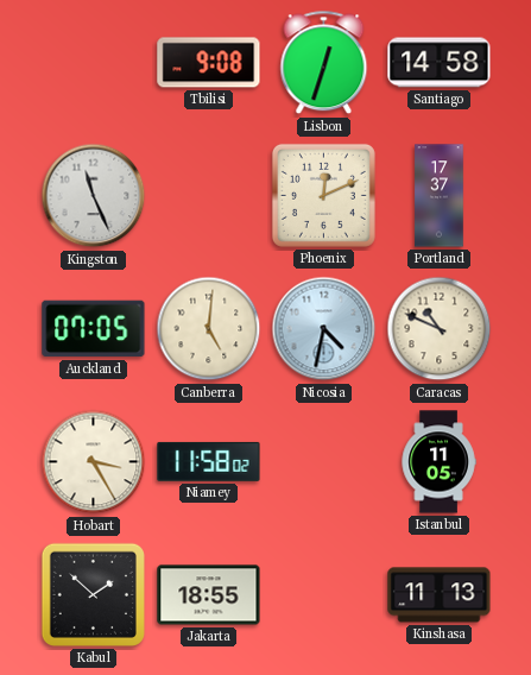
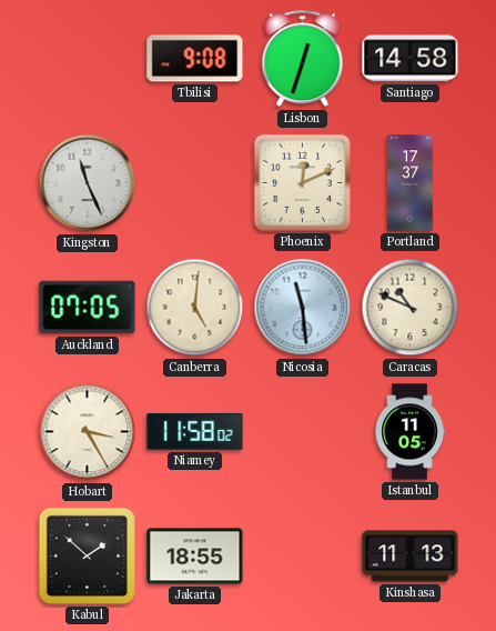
Nicosia: 4:32 -> 11:29 (303, 308)
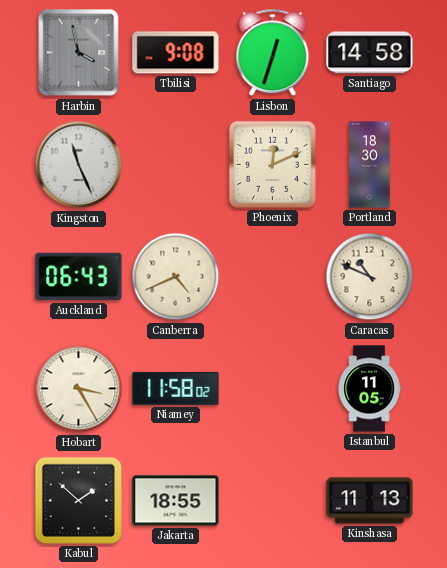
Harbin: none -> 3:58 (79, 53)
Portland: 17:37 -> 18:30 (370, 165)
Auckland: 07:05 -> 06:43 (79, 277)
Canberra: 5:01 -> 4:41 (176, 277)
Nicosia: 11:29 -> none (303, 308)
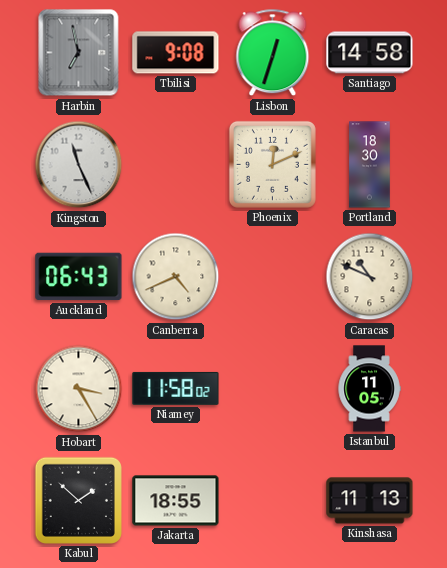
Harbin: 3:58 -> 6:58 (79, 53)
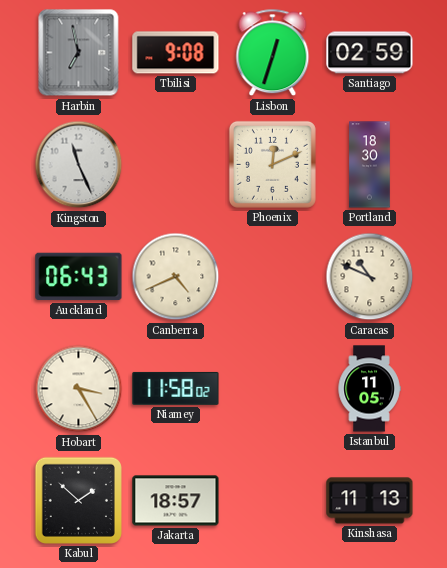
Santiago: 14:58 -> 02:59 (370, 53)
Jakarta: 18:55 -> 18:57 (176, 501)
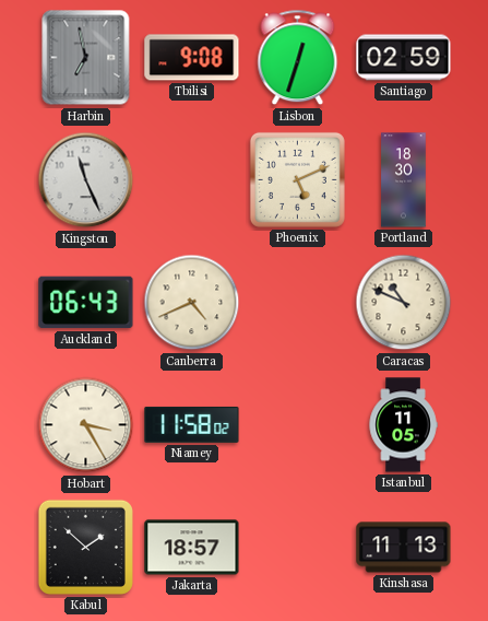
Phoenix: 12:11 -> 5:11 (297, 179)
